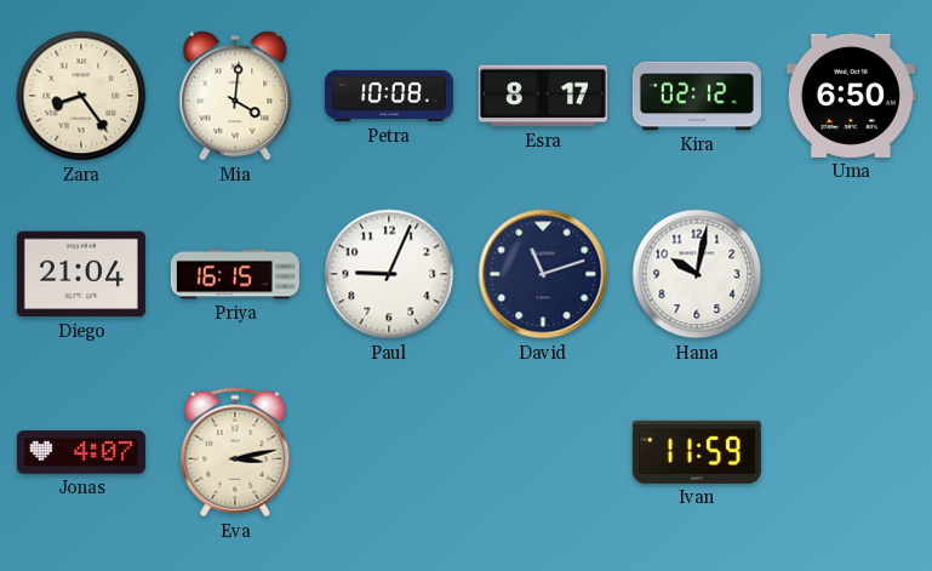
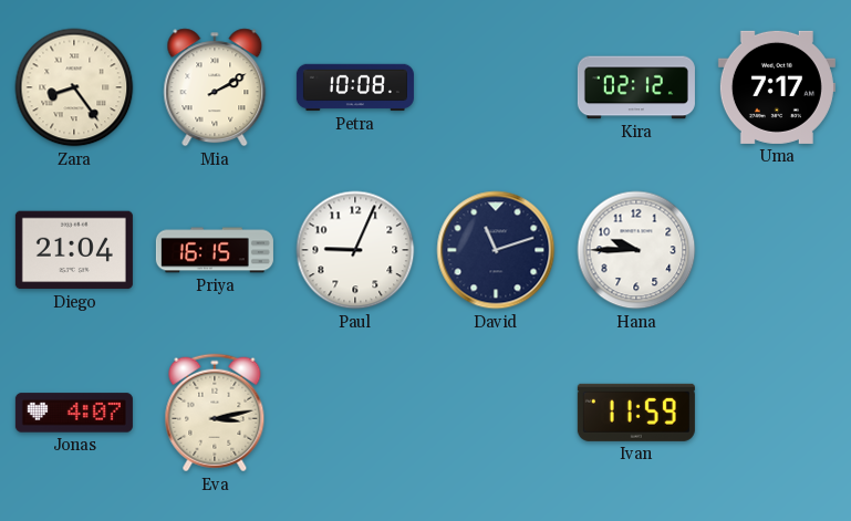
Mia: 4:01 -> 2:10 (215, 87)
Esra: 8:17 -> none (543, 96)
Uma: 6:50 -> 7:17 (777, 87)
Hana: 10:02 -> 9:45 (636, 250)
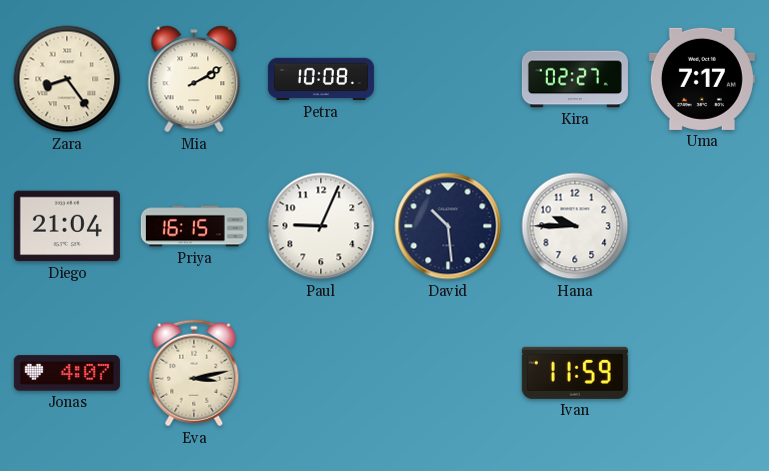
Kira: 02:12 -> 02:27 (575, 79)
David: 11:12 -> 10:29 (448, 226)
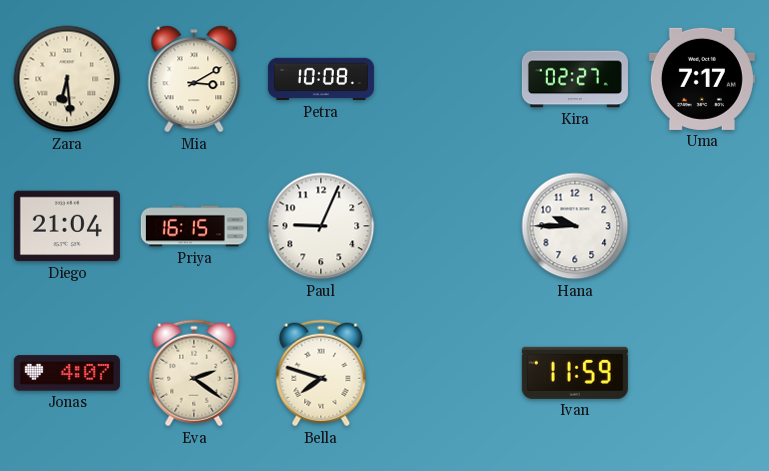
Zara: 8:24 -> 6:29 (67, 79)
Mia: 2:10 -> 3:10 (194, 79)
David: 10:29 -> none (448, 226)
Eva: 3:13 -> 2:21 (194, 373)
Bella: none -> 7:48 (321, 373)
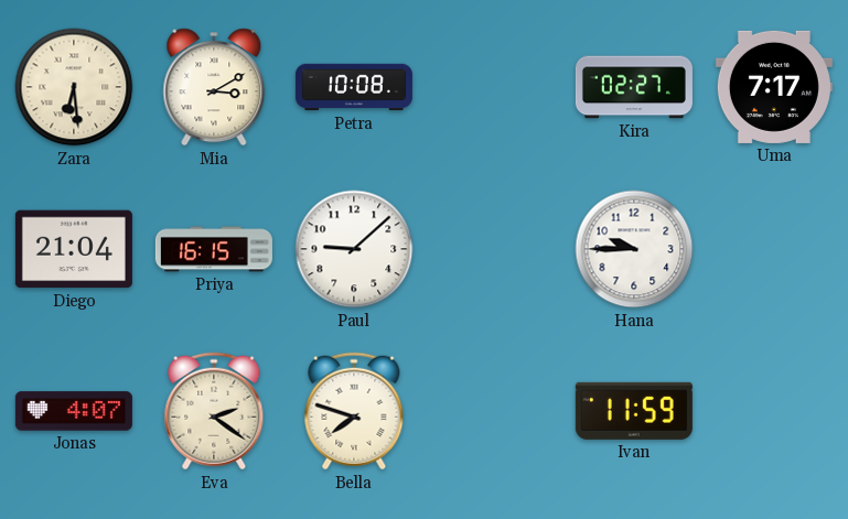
Paul: 9:04 -> 9:08 (354, 249)
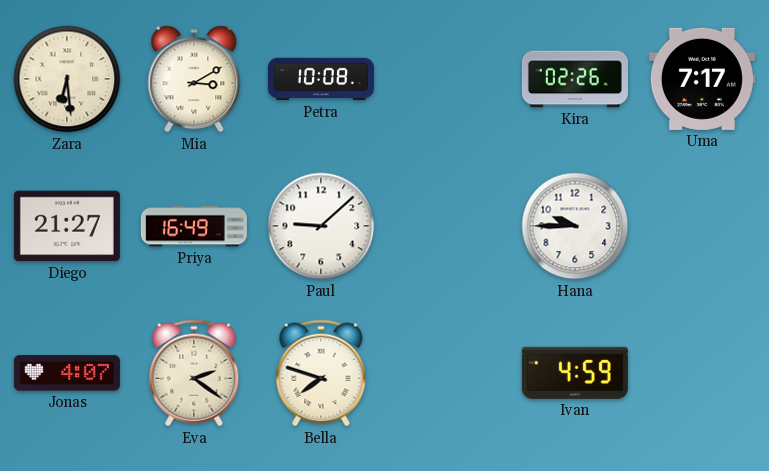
Kira: 02:27 -> 02:26 (575, 79)
Diego: 21:04 -> 21:27 (67, 226)
Priya: 16:15 -> 16:49 (194, 226)
Ivan: 11:59 -> 4:59 (575, 373)
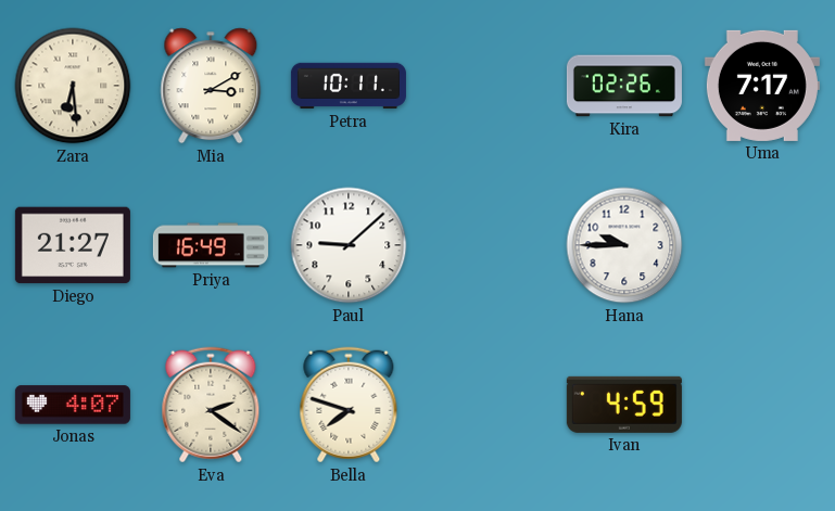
Petra: 10:08 -> 10:11 (349, 86)
